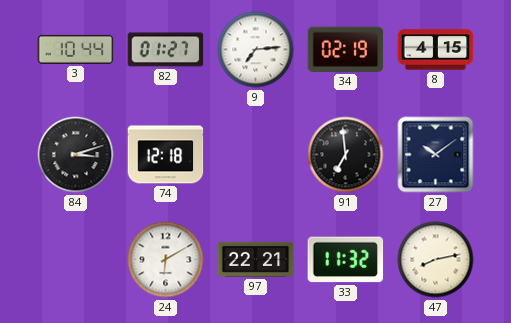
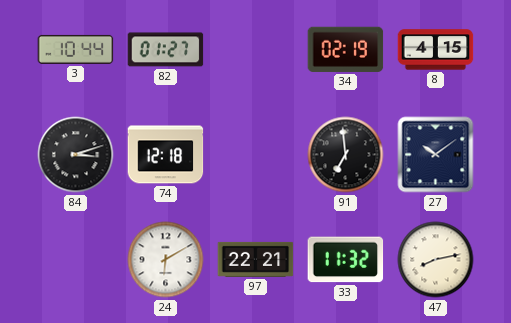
9: 7:14 -> none (256, 50)
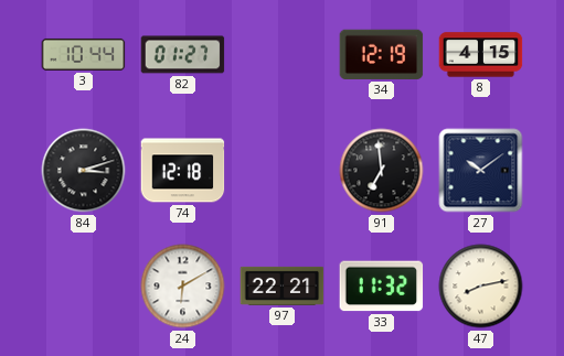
34: 02:19 -> 12:19 (382, 54)
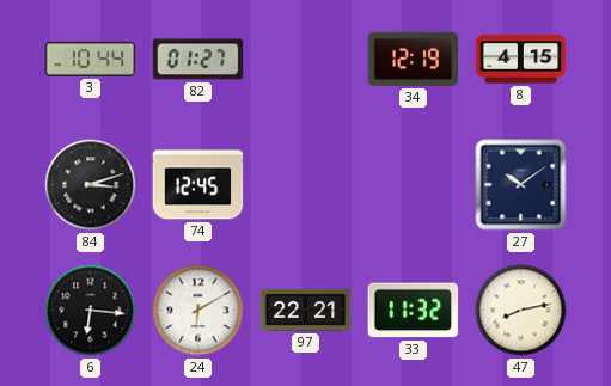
74: 12:18 -> 12:45 (198, 185)
91: 6:59 -> none (382, 171)
6: none -> 6:16 (91, 311)
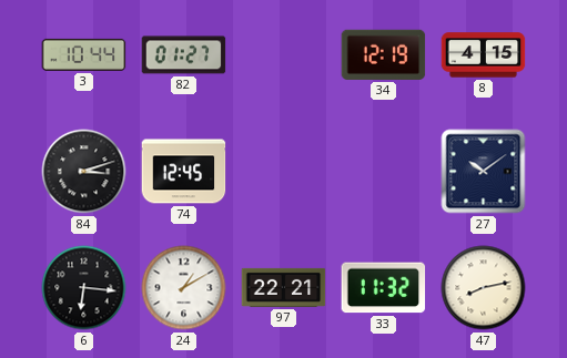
24: 6:10 -> 1:10 (184, 288)
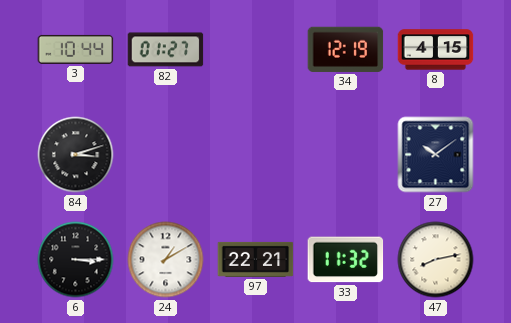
74: 12:45 -> none (184, 172)
6: 6:16 -> 3:15 (76, 260)
